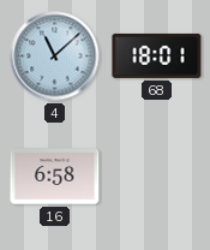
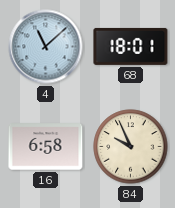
84: none -> 9:56 (131, 147)
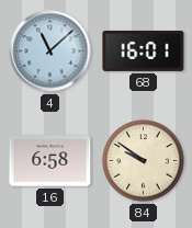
68: 18:01 -> 16:01 (144, 50)
84: 9:56 -> 9:51 (144, 161)
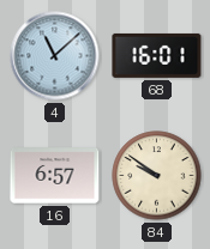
16: 6:58 -> 6:57 (55, 176)
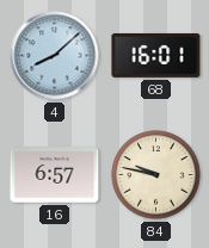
4: 11:08 -> 8:08 (55, 56)
84: 9:51 -> 9:47 (156, 175)
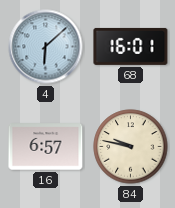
4: 8:08 -> 6:08 (46, 47)
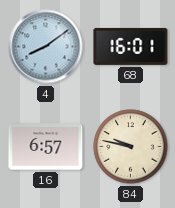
4: 6:08 -> 8:09 (46, 47)
